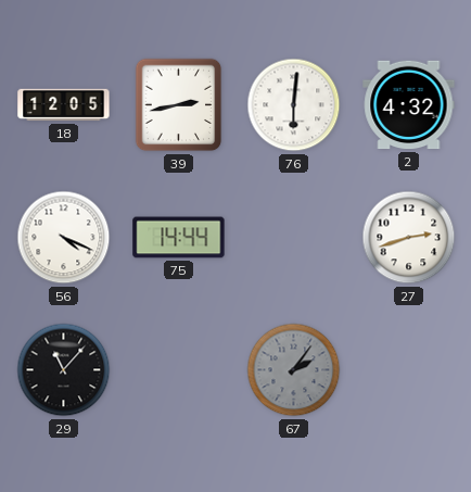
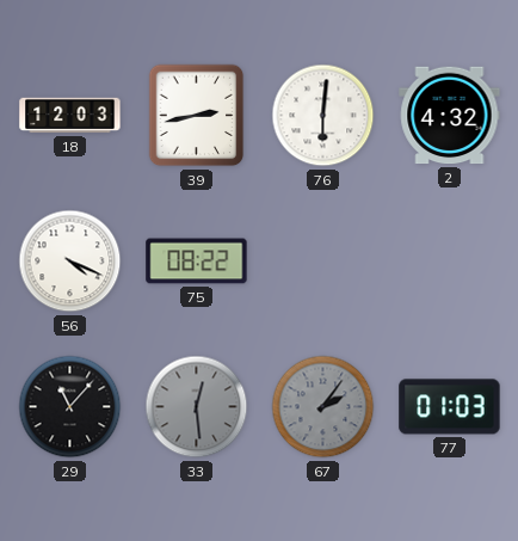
18: 12:05 -> 12:03 (70, 116)
75: 14:44 -> 08:22 (197, 262)
27: 2:42 -> none (409, 238)
33: none -> 12:29 (197, 407)
77: none -> 01:03 (450, 407)
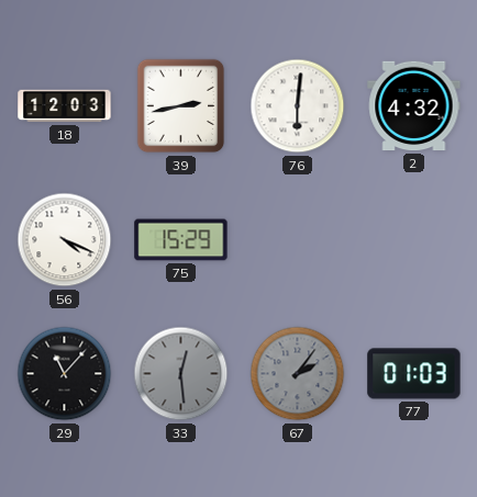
75: 08:22 -> 15:29 (181, 240)
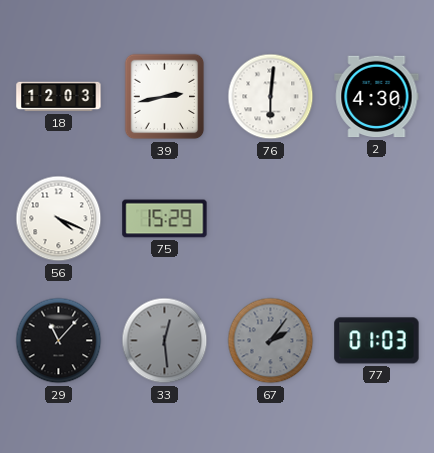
2: 4:32 -> 4:30 (377, 97)
